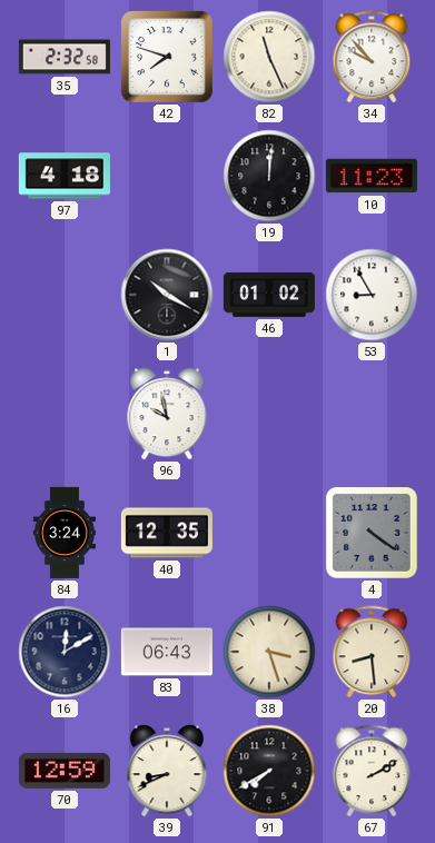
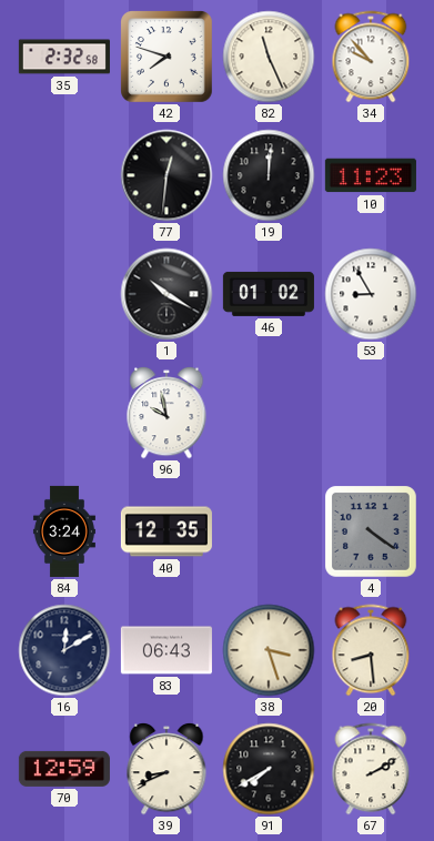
97: 4:18 -> none (65, 176)
77: none -> 12:31 (166, 175)
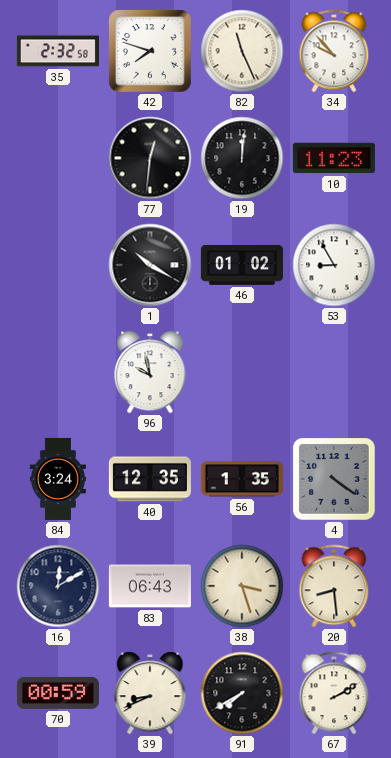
56: none -> 1:35 (242, 479)
70: 12:59 -> 00:59 (58, 693)
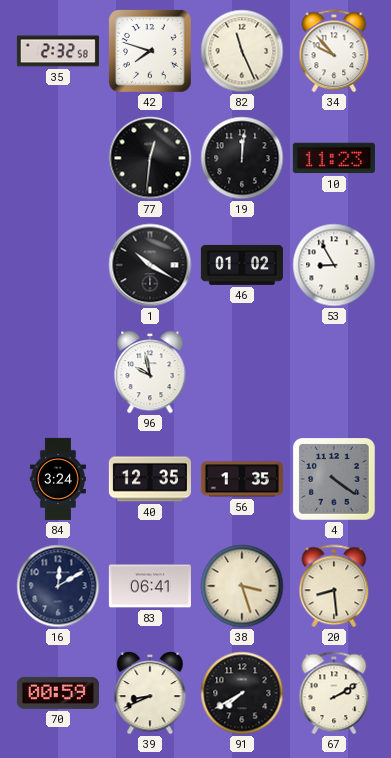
83: 06:43 -> 06:41 (150, 586)
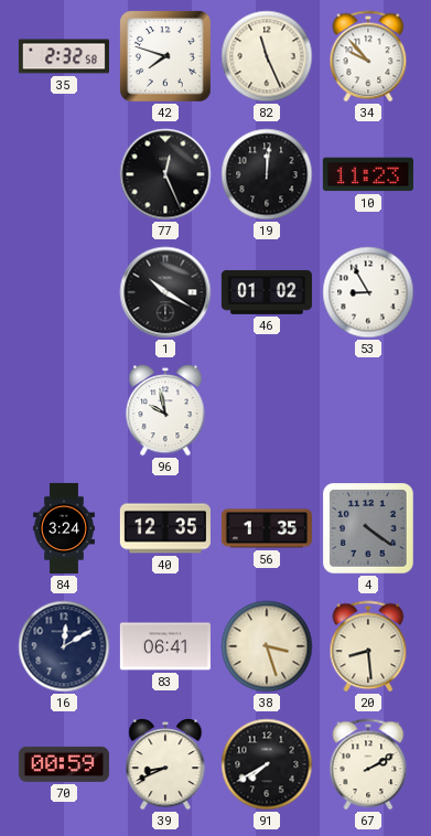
77: 12:31 -> 12:26 (165, 174)
